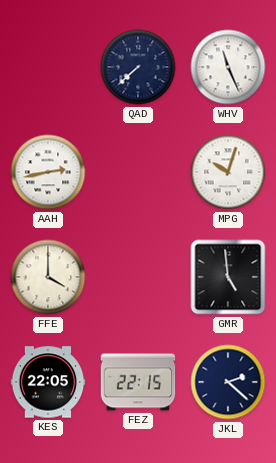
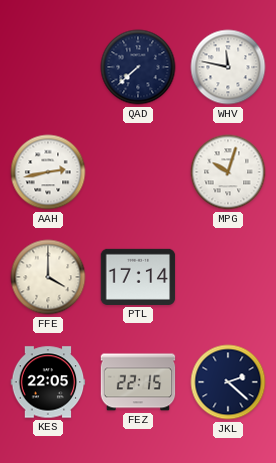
WHV: 11:26 -> 11:47 (228, 67)
PTL: none -> 17:14 (138, 277)
GMR: 4:59 -> none (228, 277)
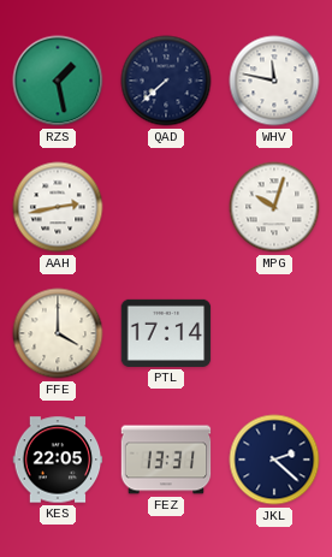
RZS: none -> 1:28 (58, 81)
FEZ: 22:15 -> 13:31 (166, 460)
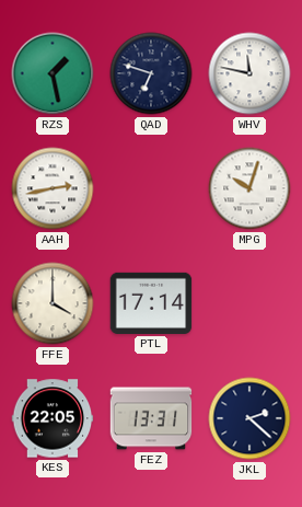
QAD: 7:38 -> 6:48 (151, 73)
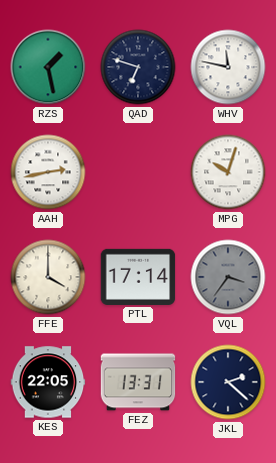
VQL: none -> 3:36 (228, 277)
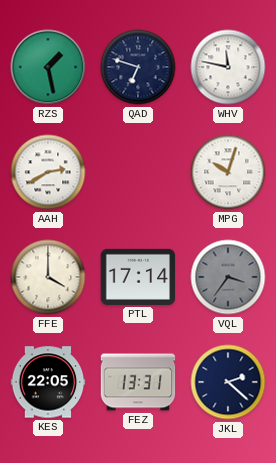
AAH: 2:43 -> 2:40 (48, 172)
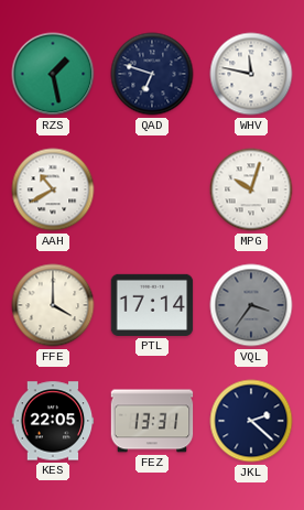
AAH: 2:40 -> 10:40 (53, 189)
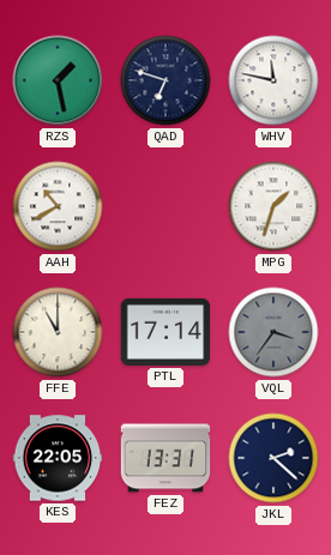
MPG: 10:03 -> 1:33 (273, 206)
FFE: 4:00 -> 11:00 (58, 332)
